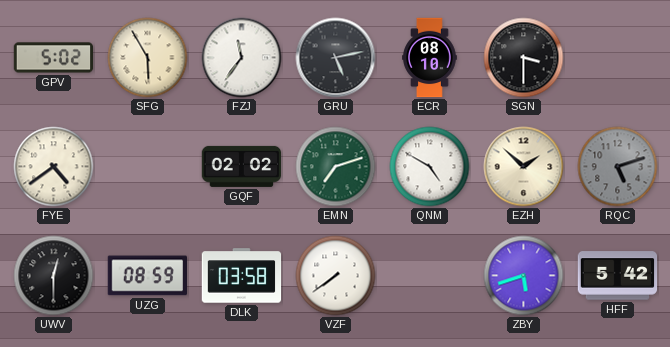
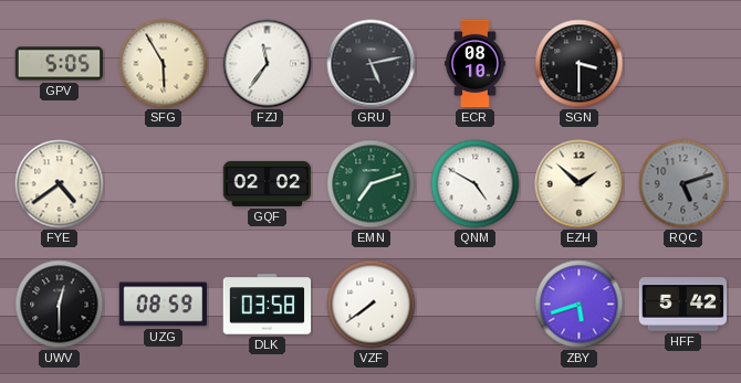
GPV: 5:02 -> 5:05 (60, 64)
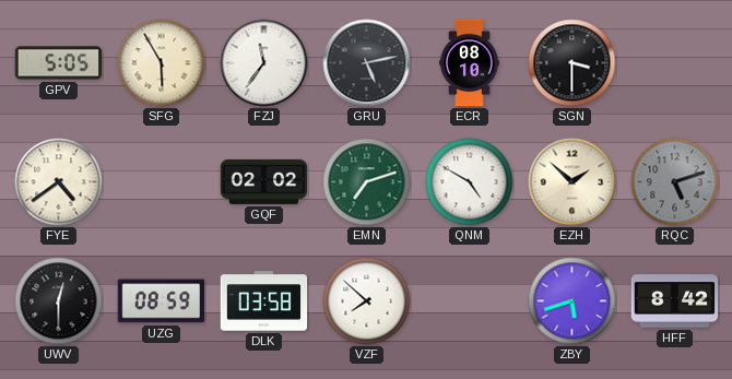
VZF: 7:39 -> 7:52 (367, 301)
HFF: 5:42 -> 8:42 (675, 301)
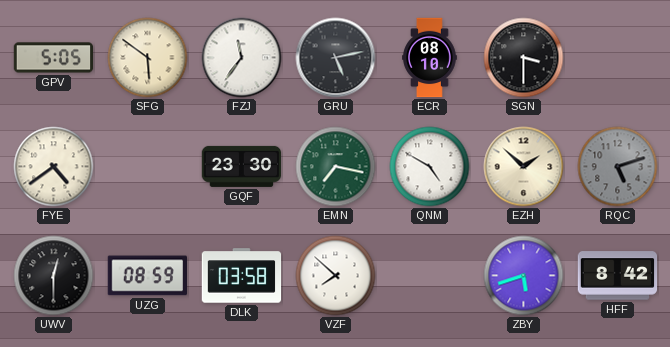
SFG: 5:55 -> 5:51 (148, 58)
GQF: 02:02 -> 23:30 (242, 166)
EMN: 7:12 -> 7:17 (336, 167)
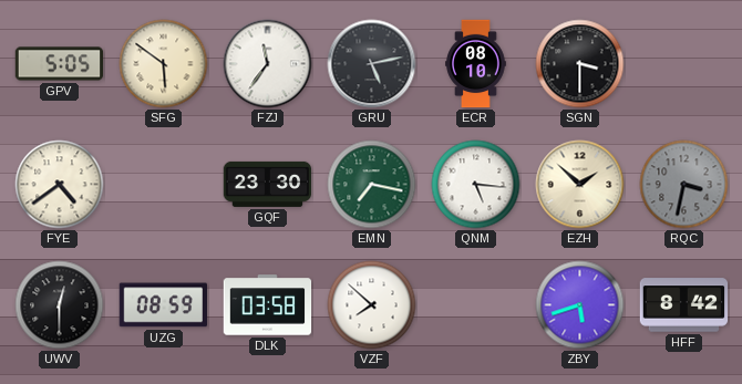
QNM: 4:50 -> 5:16 (476, 185)
RQC: 5:12 -> 3:32 (684, 185)
